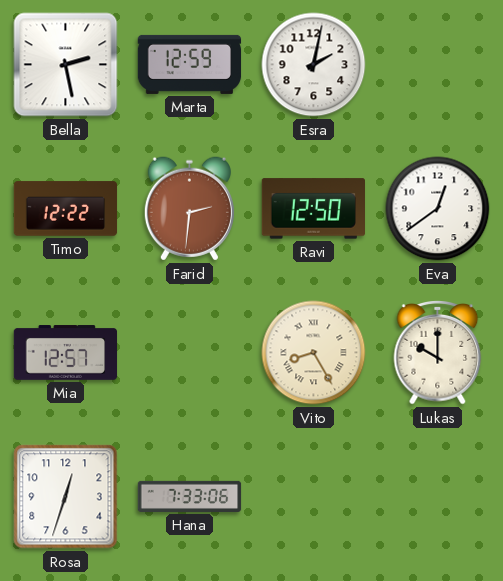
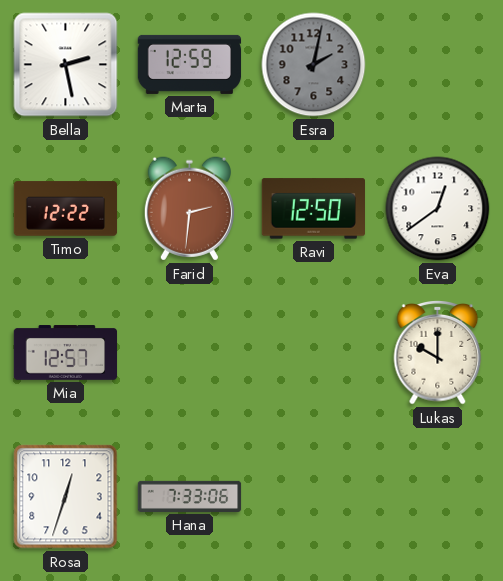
Esra dial: white -> grey (314, 65)
Vito: 8:25 -> none (314, 353)
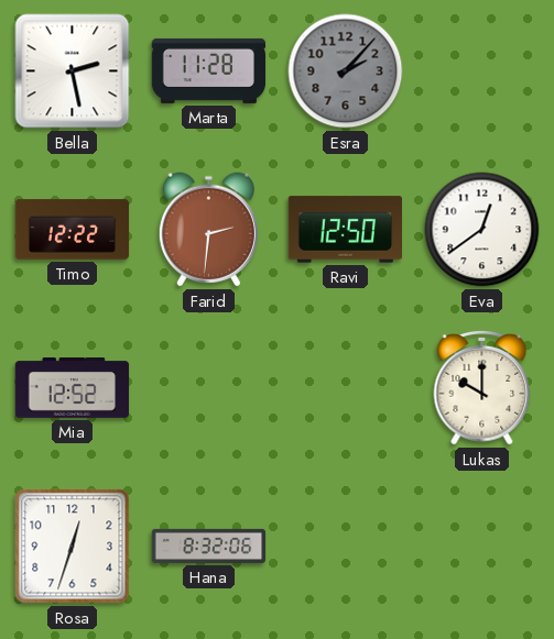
Marta: 12:59 -> 11:28 (209, 70)
Esra: 2:02 -> 2:07 (346, 71)
Mia: 12:57 -> 12:52 (73, 388)
Hana: 7:33 -> 8:32 (209, 546)
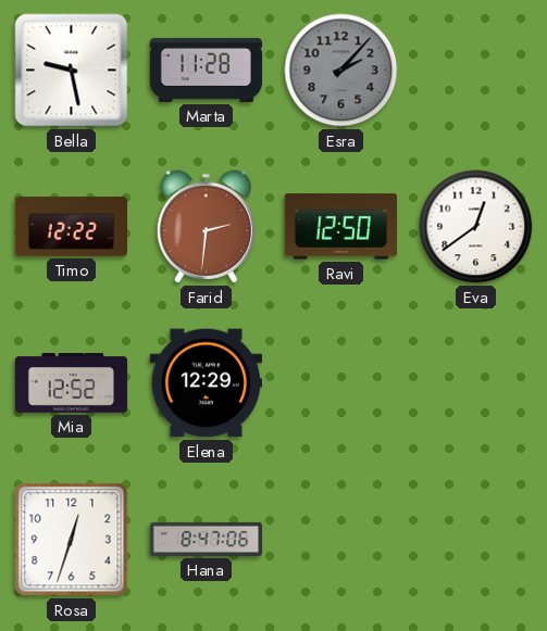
Bella: 2:28 -> 9:28 (72, 71)
Elena: none -> 12:29 (206, 383)
Lukas: 10:00 -> none (482, 388)
Hana: 8:32 -> 8:47 (207, 539)
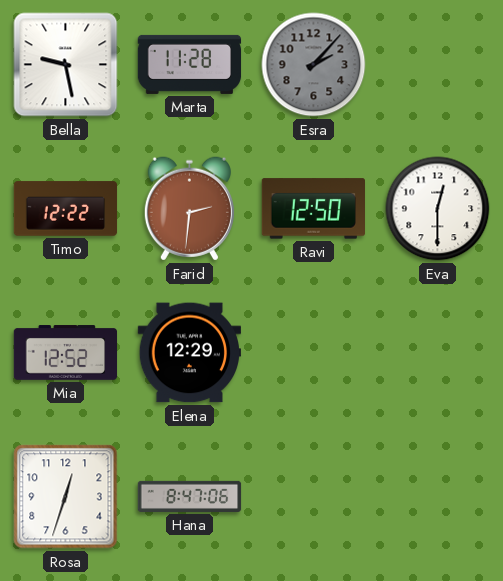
Eva: 12:39 -> 12:30 (438, 209)
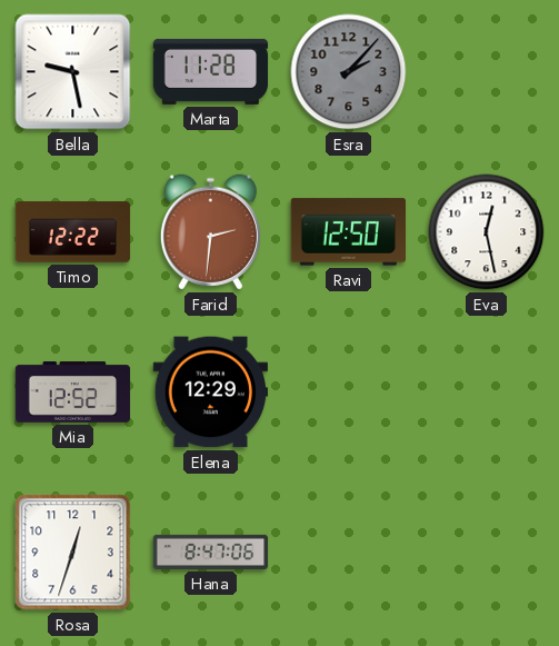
Eva: 12:30 -> 12:28 (487, 232)
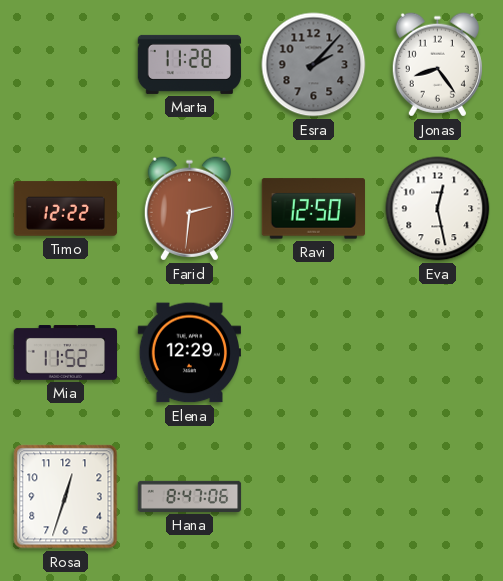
Bella: 9:28 -> none (73, 72)
Jonas: none -> 8:24 (437, 65)
Mia: 12:52 -> 11:52 (66, 353)
